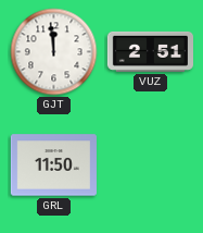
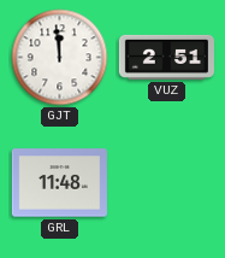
GRL: 11:50 -> 11:48 (59, 183)
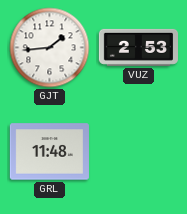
GJT: 11:59 -> 1:44 (50, 48)
VUZ: 2:51 -> 2:53 (138, 47)
